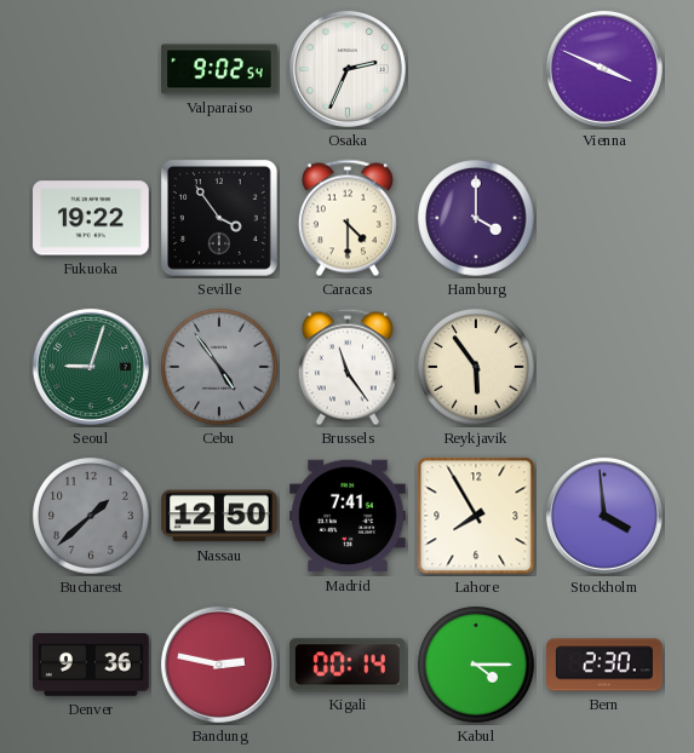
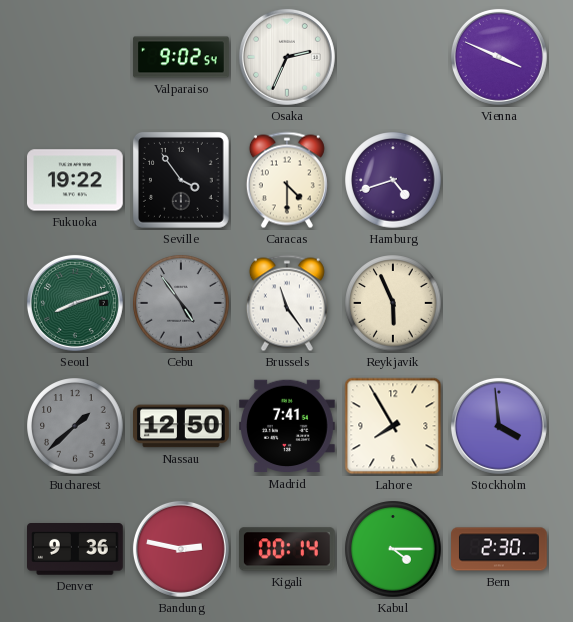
Hamburg: 4:00 -> 4:42 (393, 180)
Seoul: 9:03 -> 8:12 (75, 303)
Reykjavik: 5:54 -> 5:56 (393, 303)
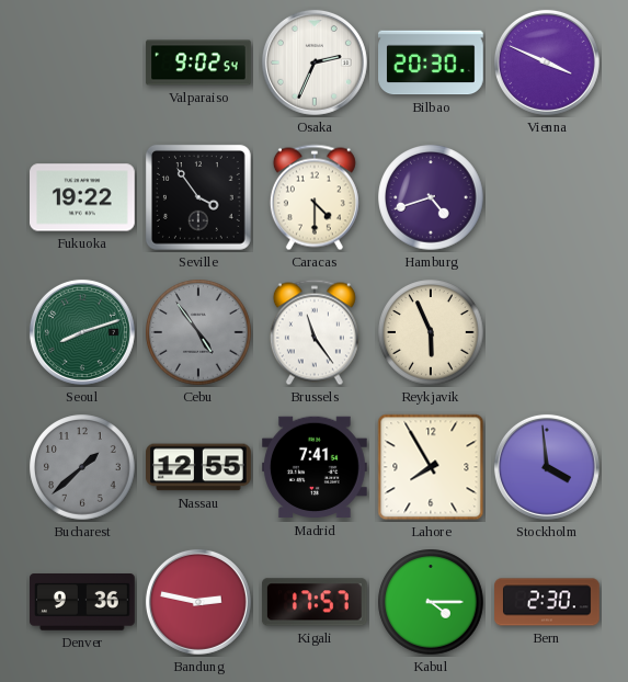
Bilbao: none -> 20:30 (431, 62)
Nassau: 12:50 -> 12:55 (199, 467)
Kigali: 00:14 -> 17:57 (315, 602)
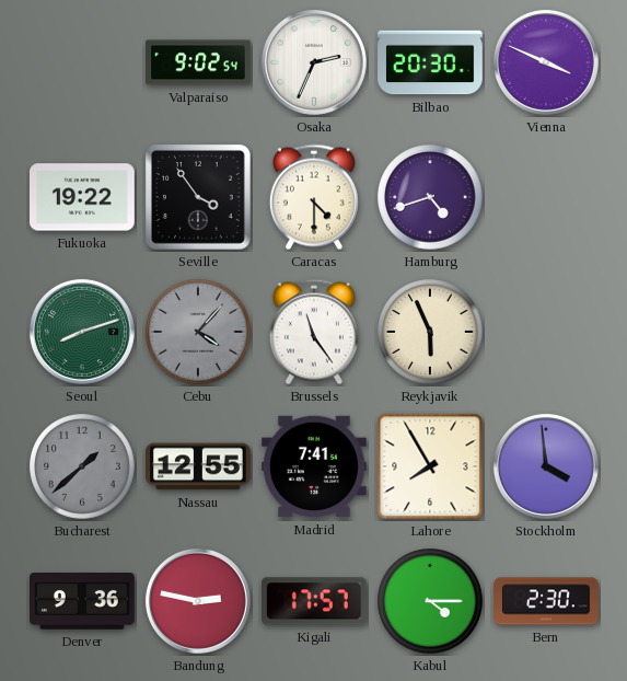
Cebu: 4:54 -> 4:07 (198, 332)
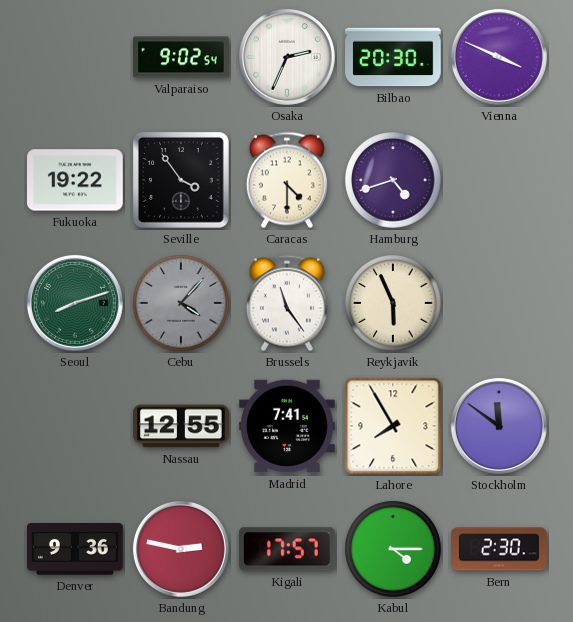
Bucharest: 1:38 -> none (82, 466)
Stockholm: 3:59 -> 11:51 (499, 426)
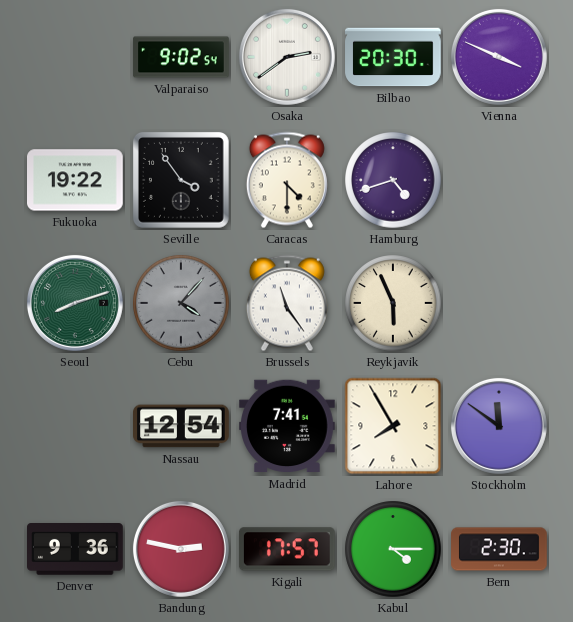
Osaka: 2:34 -> 2:39 (287, 57)
Nassau: 12:55 -> 12:54 (182, 426)
